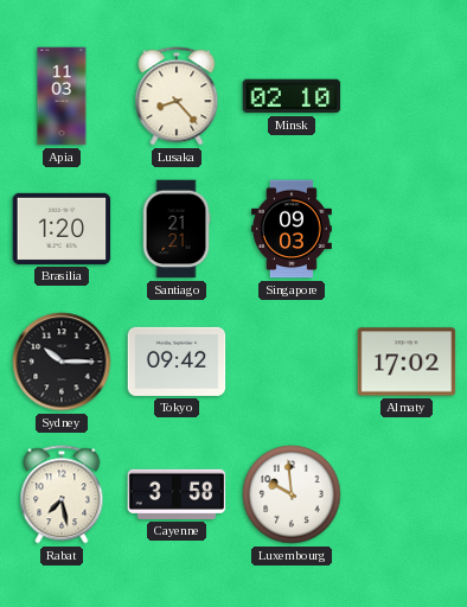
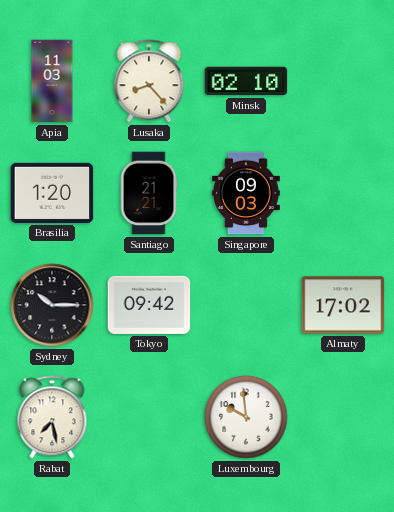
Cayenne: 3:58 -> none (177, 494)
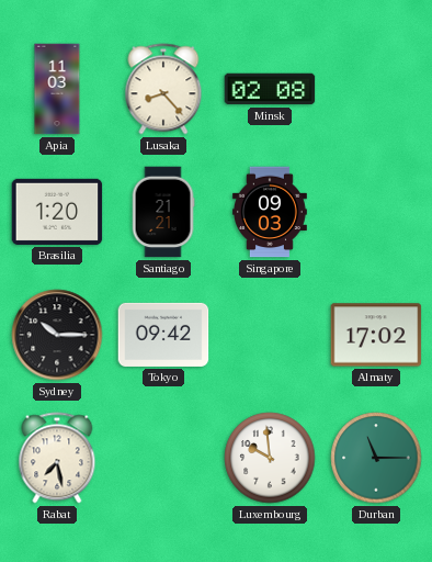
Minsk: 02:10 -> 02:08 (270, 89)
Durban: none -> 11:15 (376, 458)
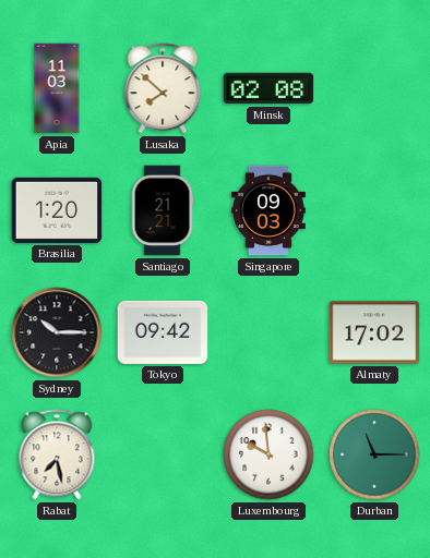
Lusaka: 8:23 -> 7:52 (163, 88)
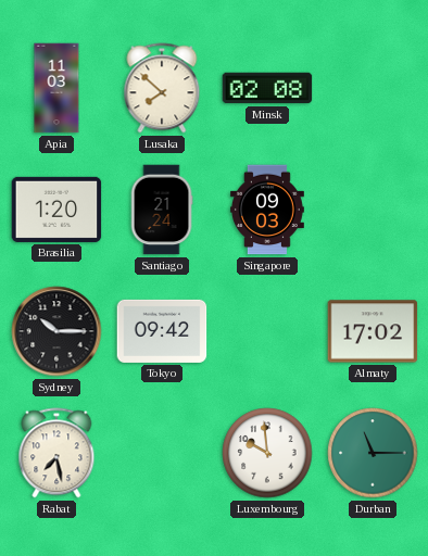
Santiago: 21:21 -> 21:24 (162, 210)
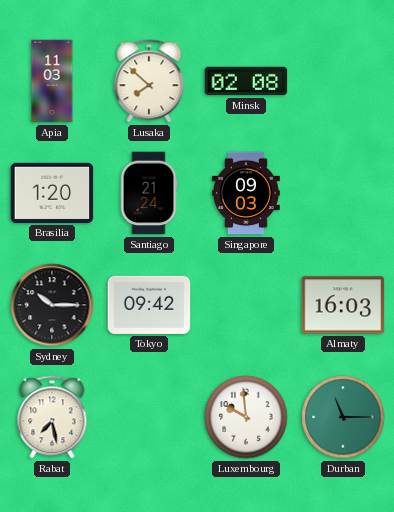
Almaty: 17:02 -> 16:03 (343, 305)
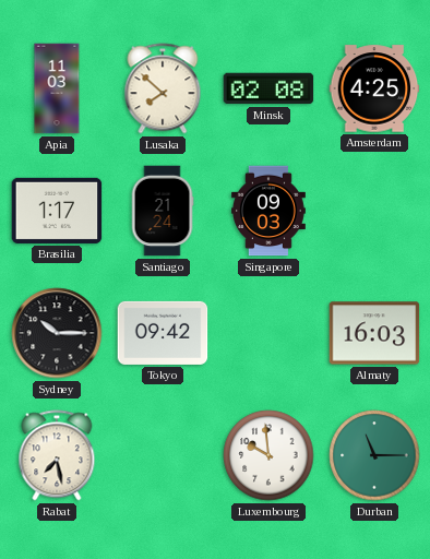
Amsterdam: none -> 4:25 (374, 88)
Brasilia: 1:20 -> 1:17 (57, 211)
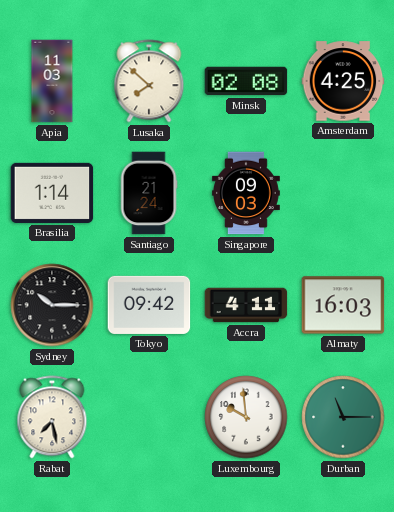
Brasilia: 1:17 -> 1:14 (52, 193)
Accra: none -> 4:11 (246, 305)
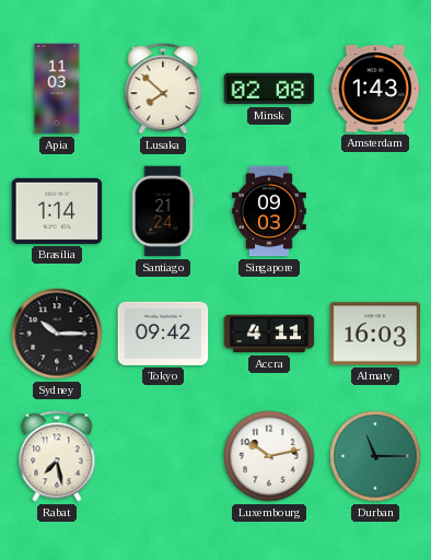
Amsterdam: 4:25 -> 1:43 (375, 89)
Luxembourg: 9:59 -> 10:13 (269, 456)
